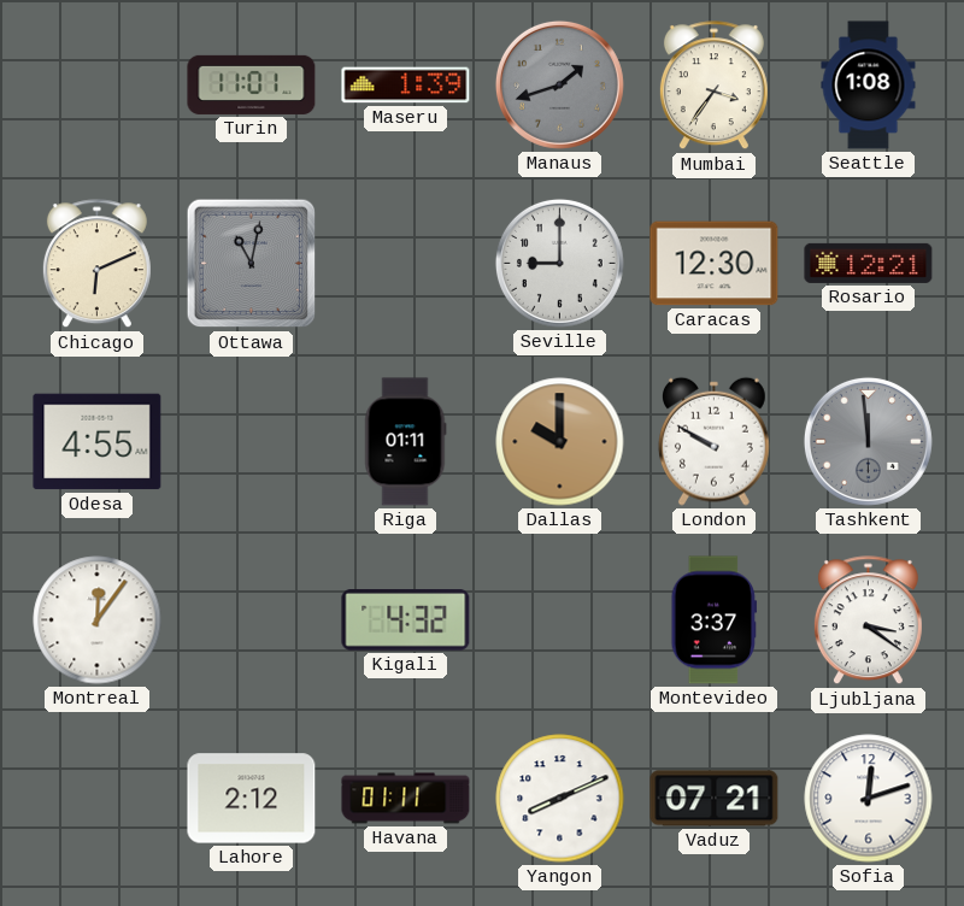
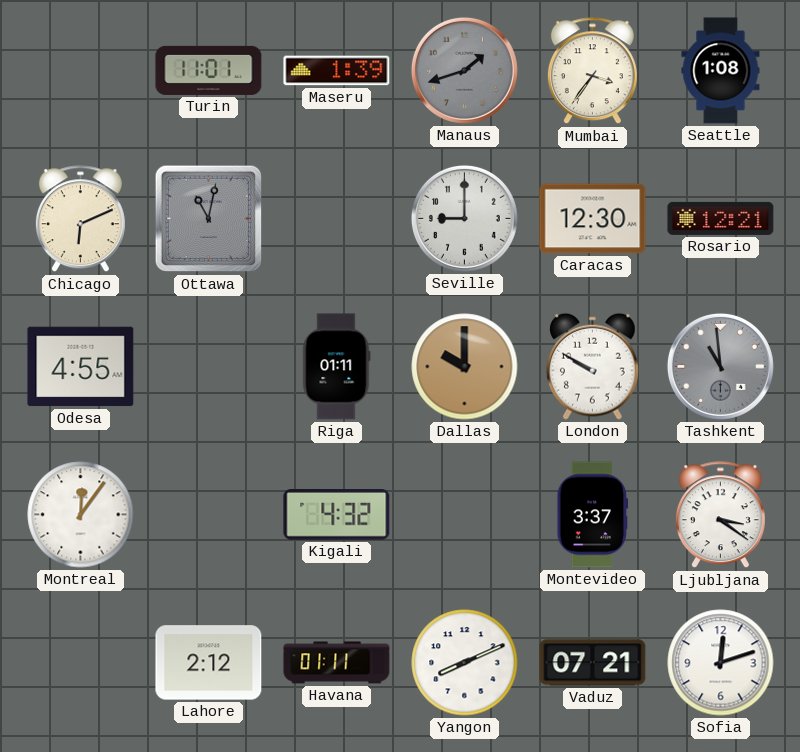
Tashkent: 11:59 -> 10:59 (720, 366)
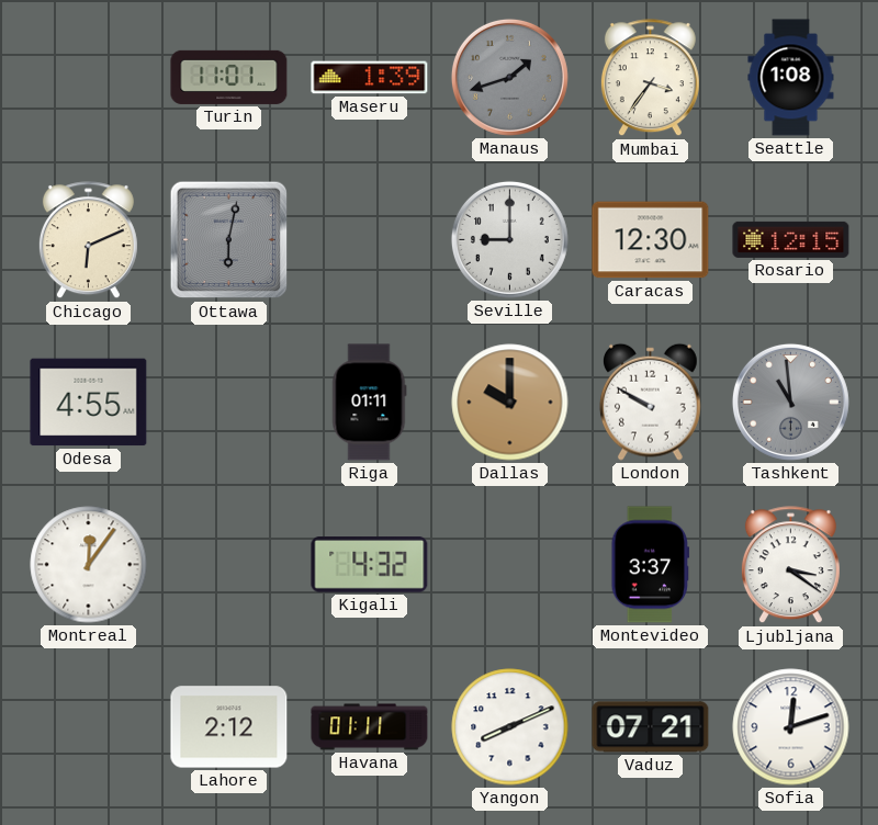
Ottawa: 11:02 -> 6:02 (229, 240)
Rosario: 12:21 -> 12:15 (791, 239)
